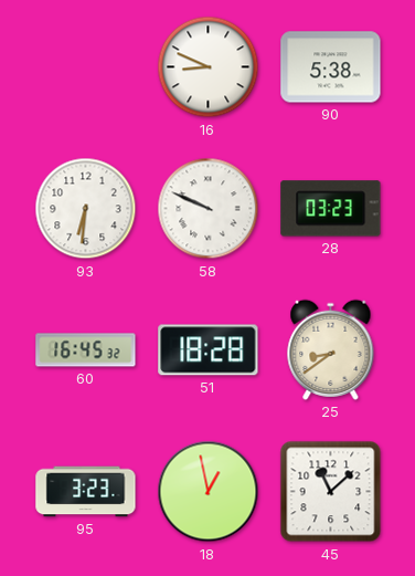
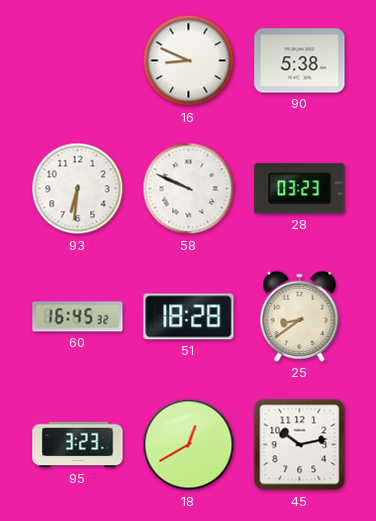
18: 12:58 -> 12:40 (189, 445)
45: 11:08 -> 10:13 (300, 445)
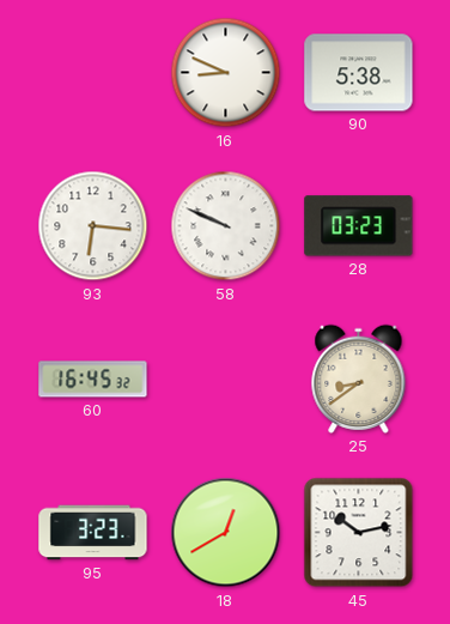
93: 6:31 -> 6:16 (93, 226)
51: 18:28 -> none (189, 317)
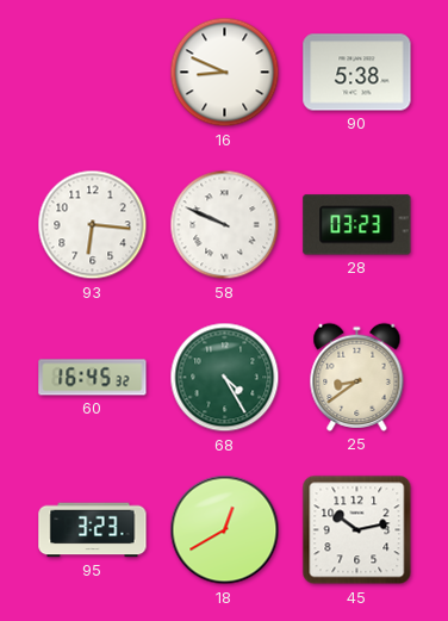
68: none -> 4:25 (225, 378)
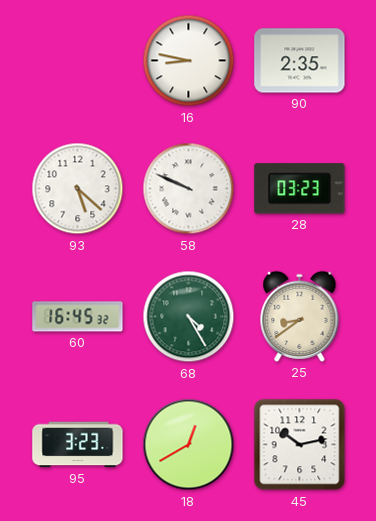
16: 8:49 -> 8:47 (189, 61)
90: 5:38 -> 2:35 (300, 61)
93: 6:16 -> 5:22 (78, 189)
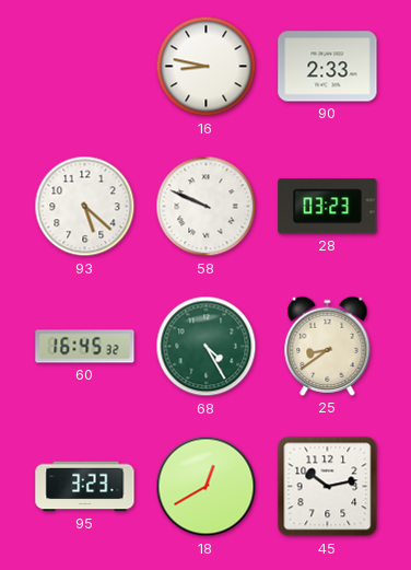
90: 2:35 -> 2:33 (328, 67)
